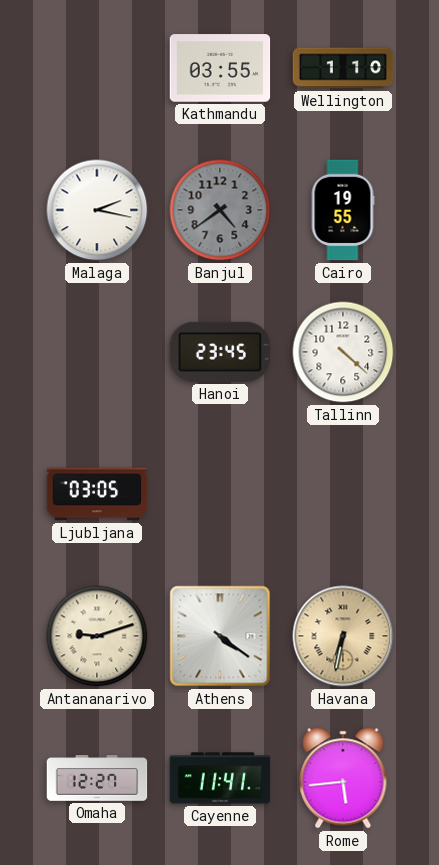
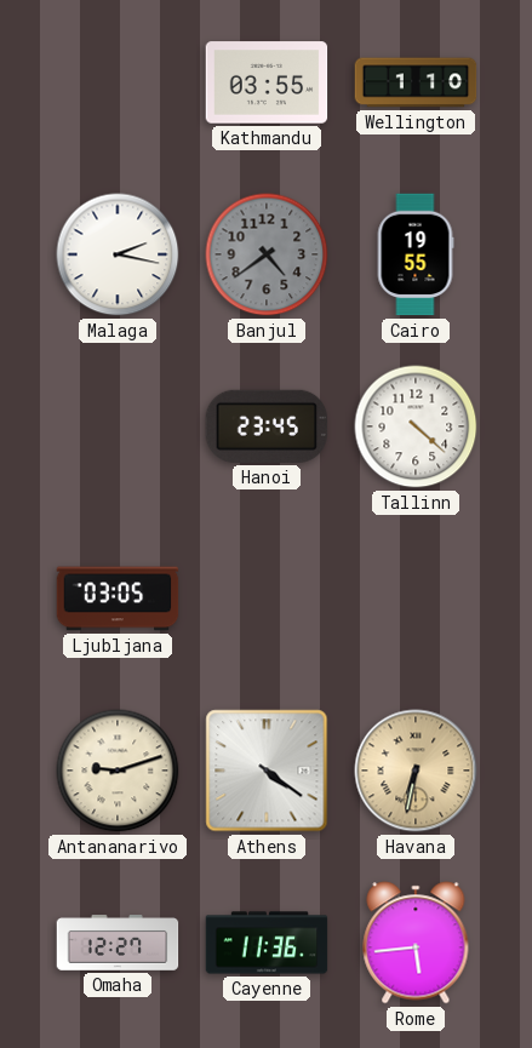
Cayenne: 11:41 -> 11:36 (267, 943)
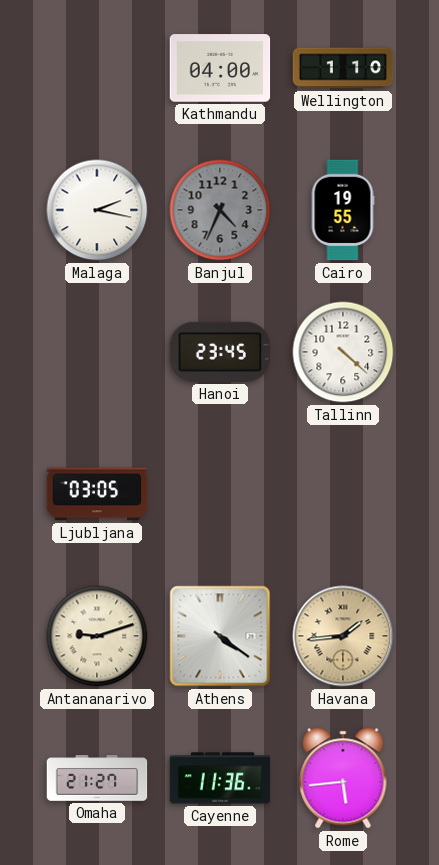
Kathmandu: 03:55 -> 04:00 (220, 68)
Banjul: 4:39 -> 4:34 (220, 210)
Havana: 6:32 -> 1:44 (343, 636)
Omaha: 12:27 -> 21:27 (97, 778)
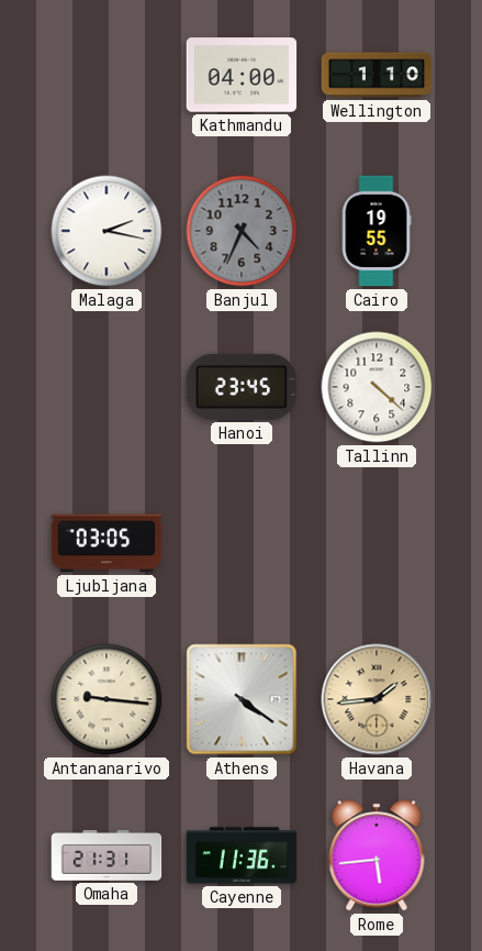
Antananarivo: 9:12 -> 9:16 (107, 699)
Omaha: 21:27 -> 21:31 (107, 855)
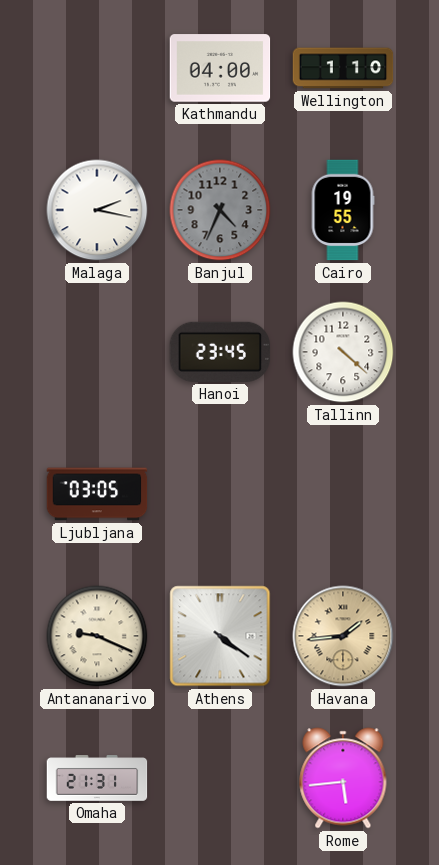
Antananarivo: 9:16 -> 9:19 (97, 636)
Cayenne: 11:36 -> none (242, 855)
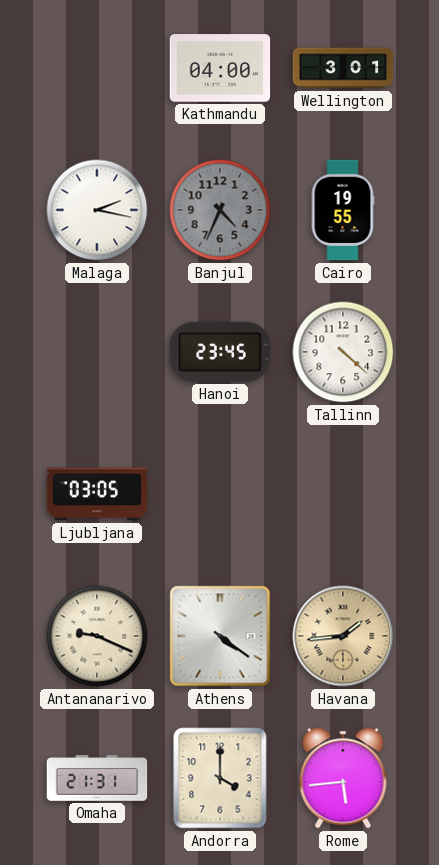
Wellington: 1:10 -> 3:01 (343, 68)
Andorra: none -> 4:00 (220, 778)
